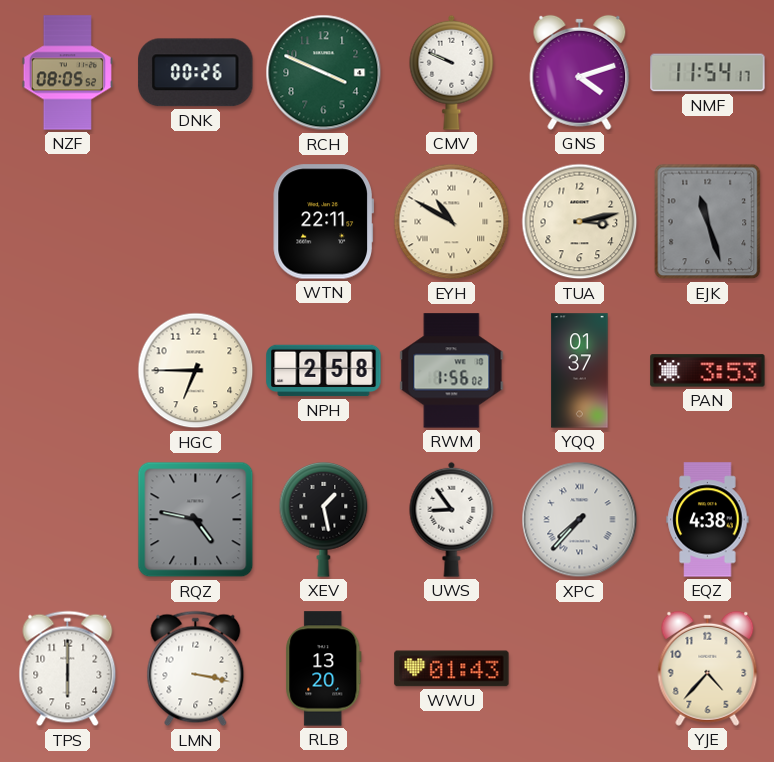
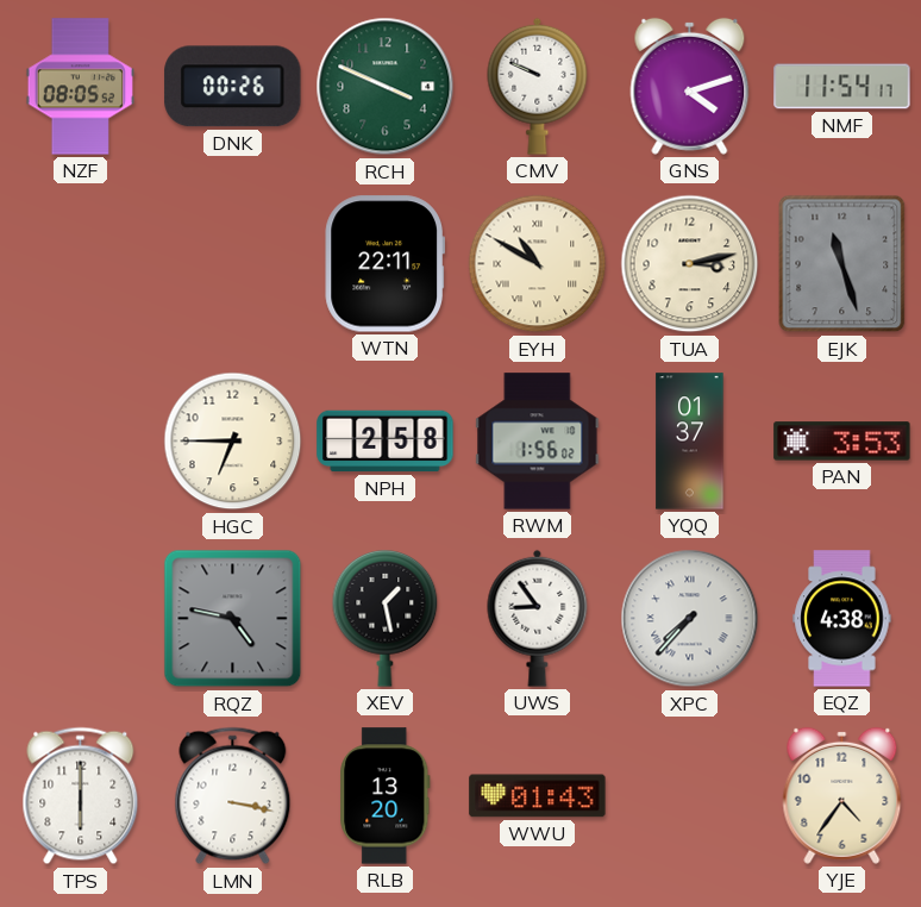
YJE: 4:37 -> 4:36 (842, 795)
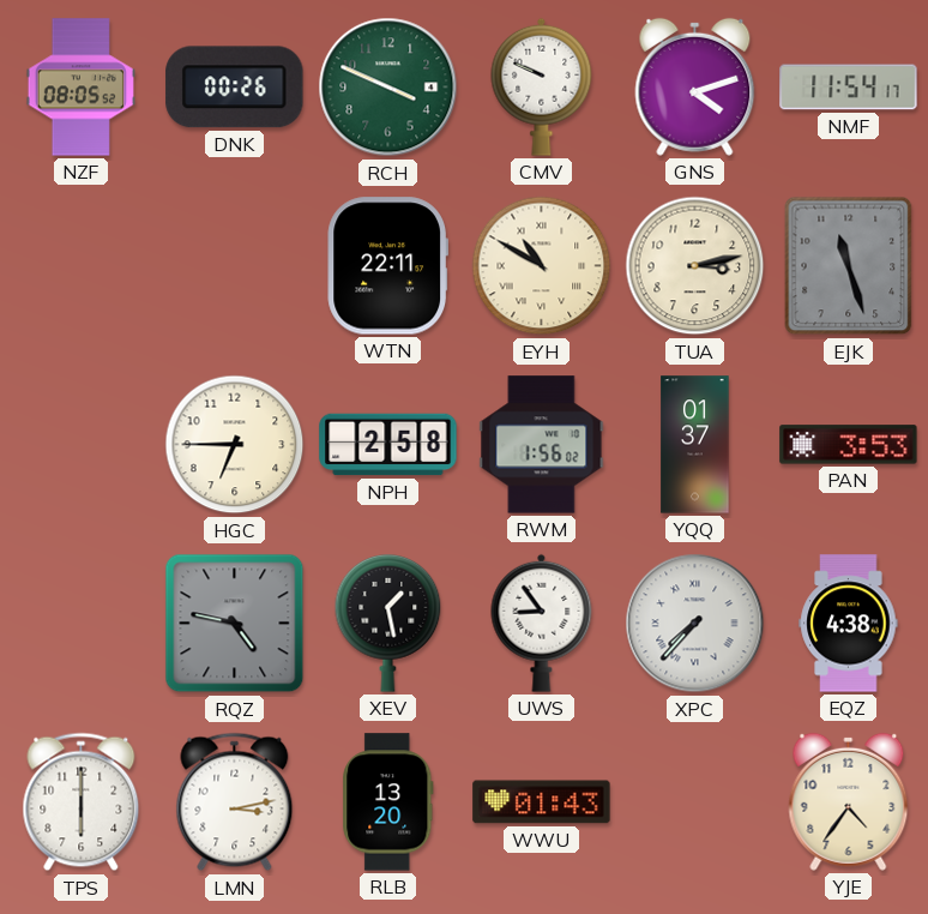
LMN: 3:17 -> 3:13 (235, 802)
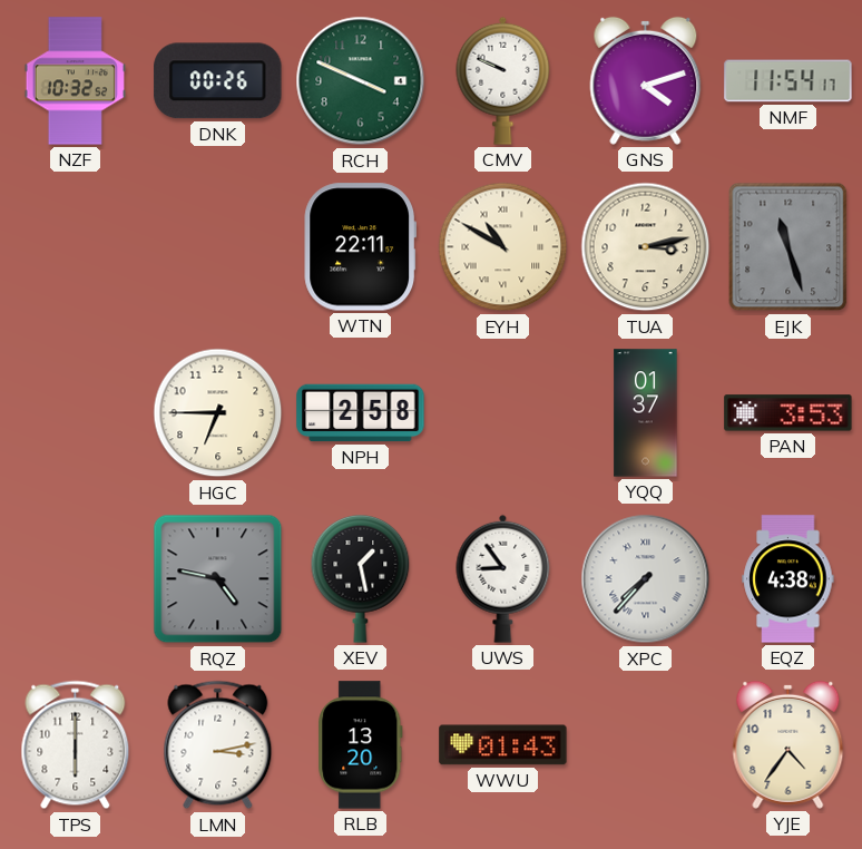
NZF: 08:05 -> 10:32 (75, 81)
RWM: 1:56 -> none (542, 445)
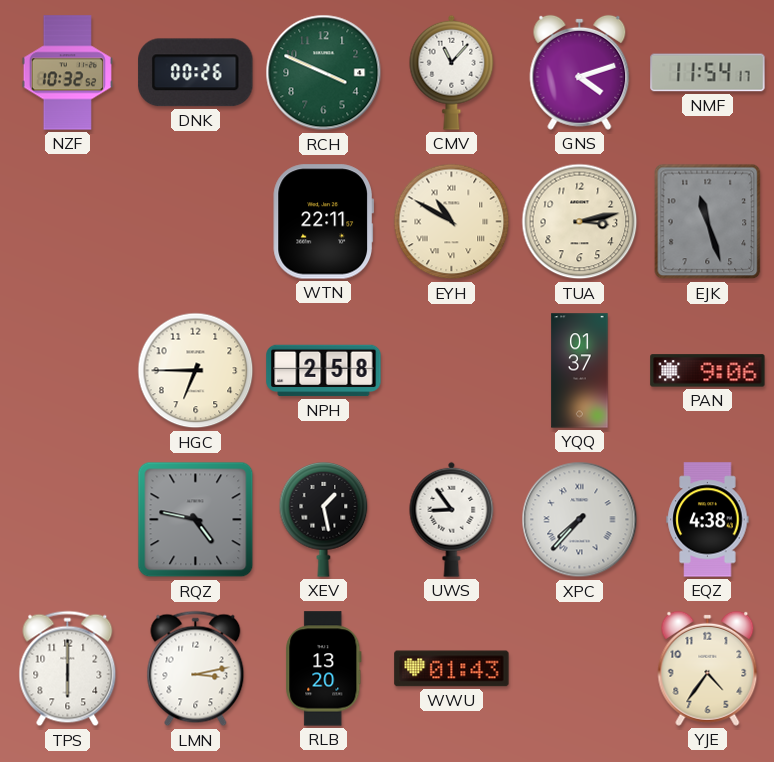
CMV: 9:49 -> 11:07 (452, 72)
PAN: 3:53 -> 9:06 (708, 371)
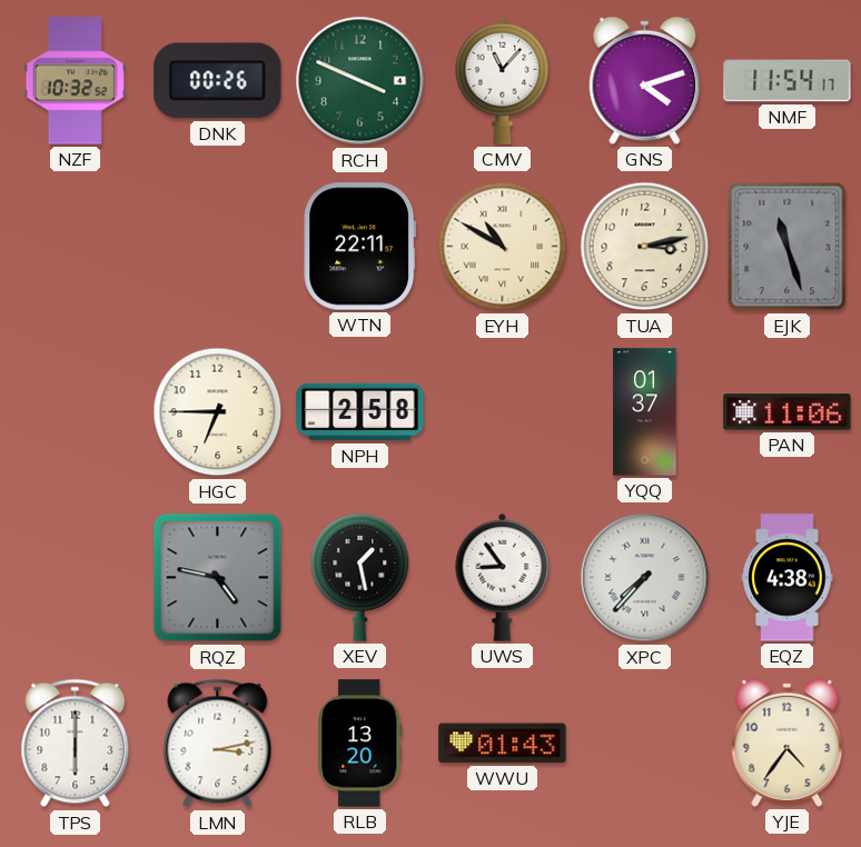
PAN: 9:06 -> 11:06 (788, 412)
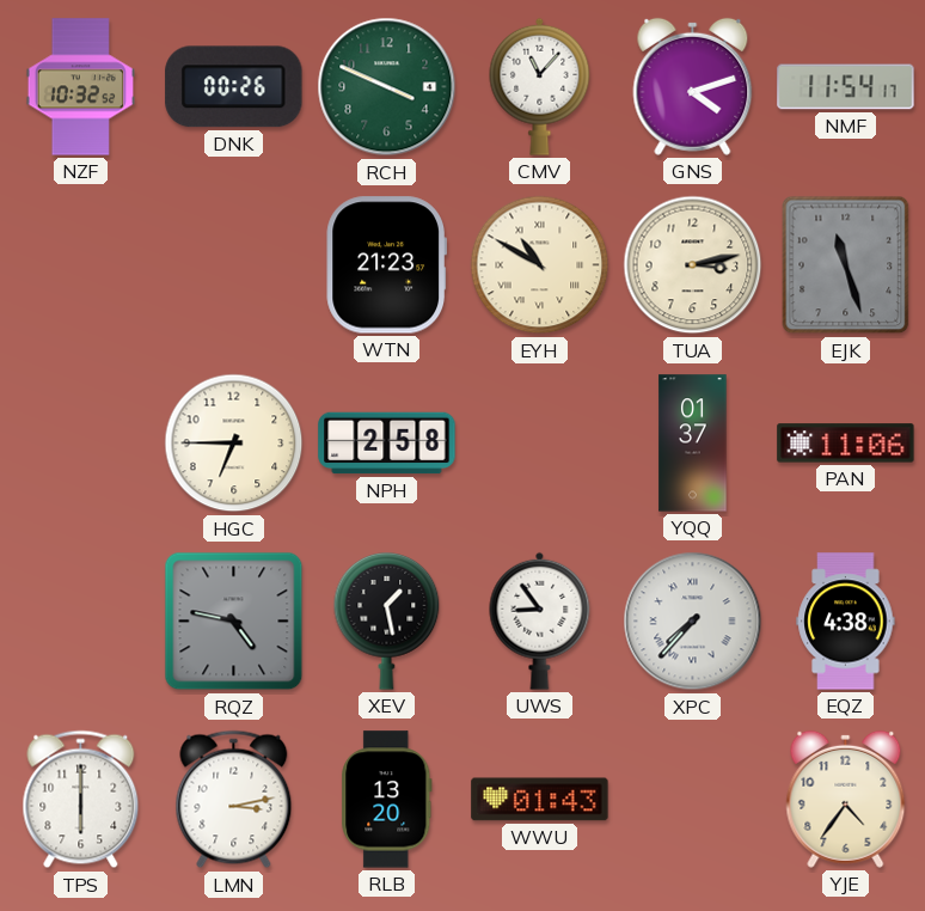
WTN: 22:11 -> 21:23 (386, 265)
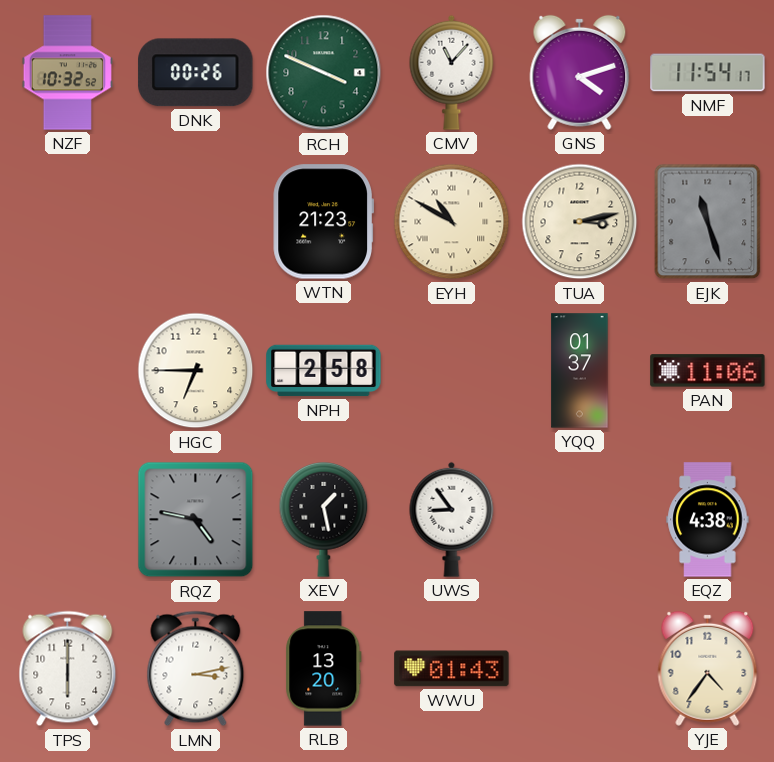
XPC: 7:37 -> none (693, 622)
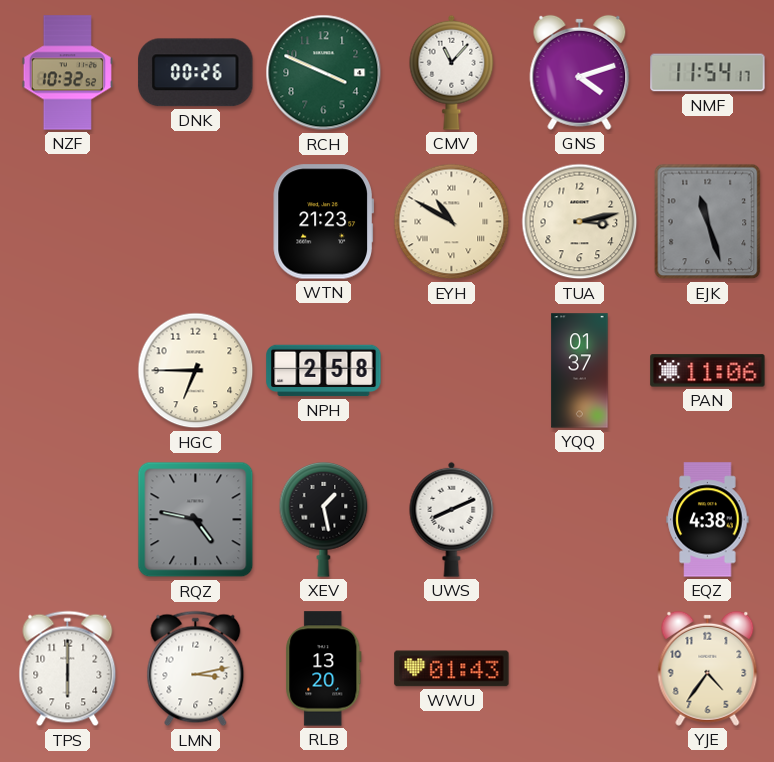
UWS: 8:54 -> 8:11 (452, 519)
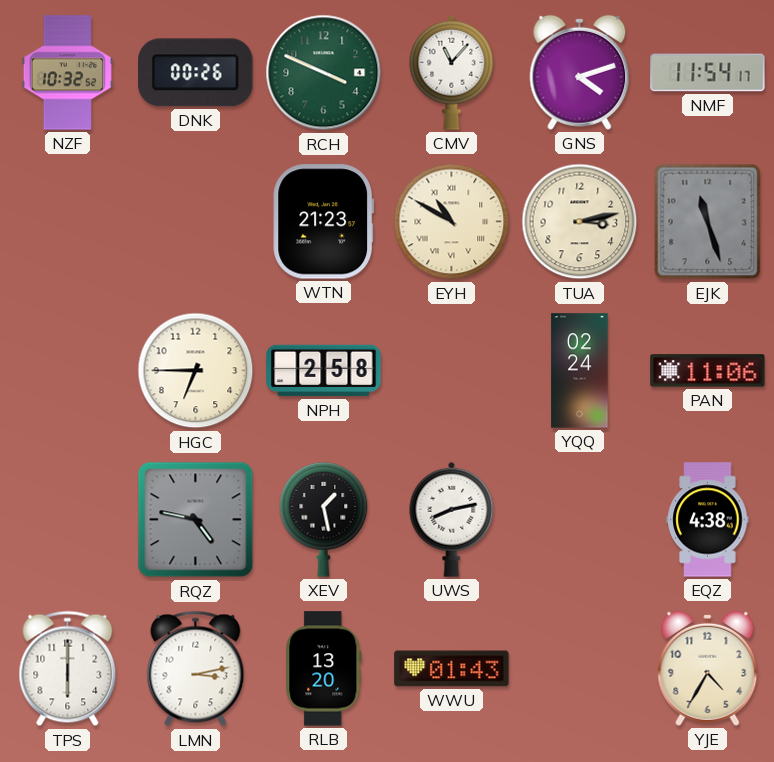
YQQ: 01:37 -> 02:24 (580, 371)
UWS: 8:11 -> 8:13 (452, 519)
YJE: 4:36 -> 4:35 (708, 668)
